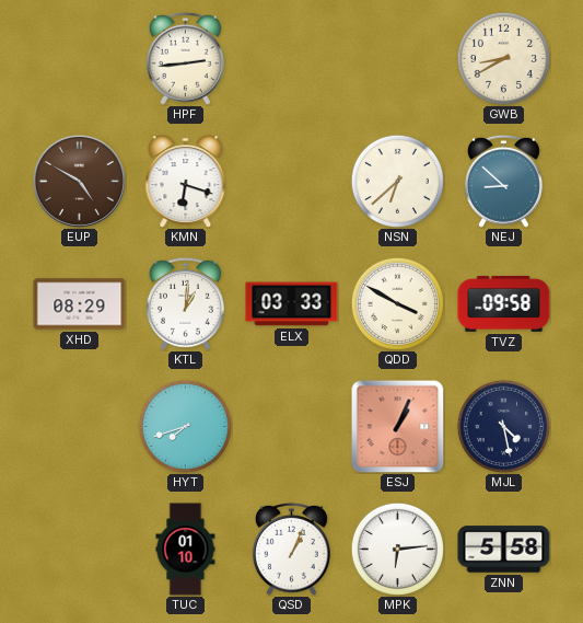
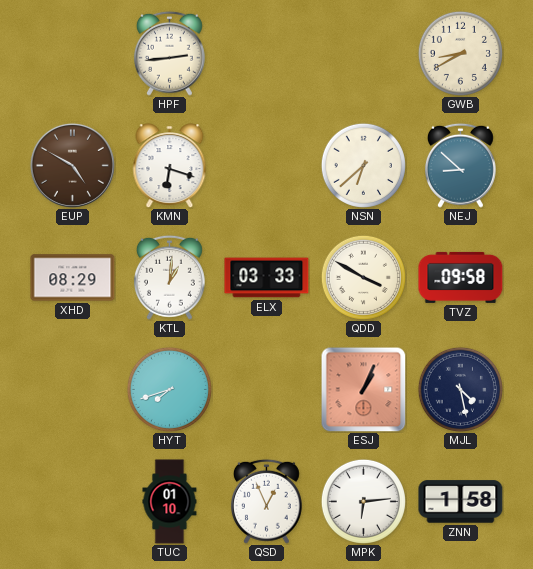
QSD: 1:04 -> 12:56 (266, 501)
ZNN: 5:58 -> 1:58 (461, 502)
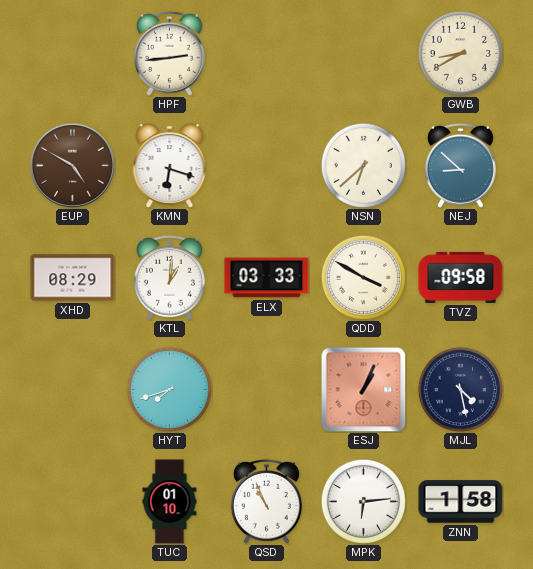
QSD: 12:56 -> 10:56 (266, 501)
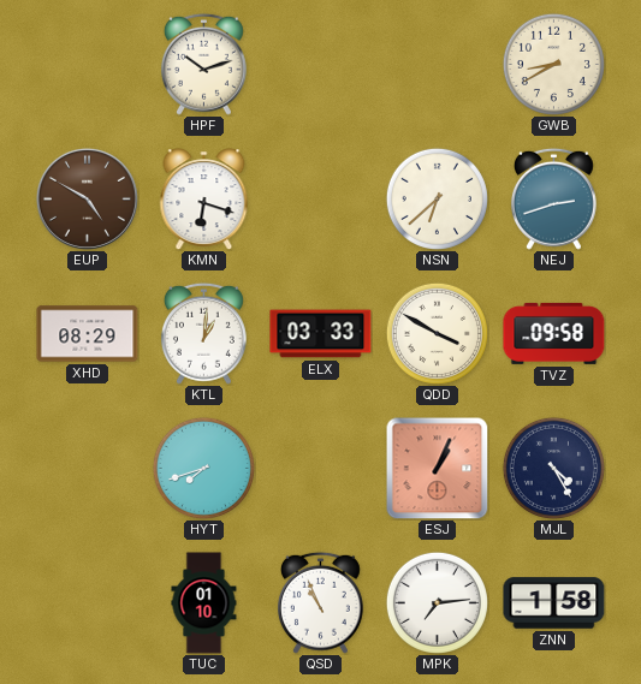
HPF: 2:44 -> 10:12 (203, 64)
NEJ: 8:52 -> 2:42 (553, 198)
MJL: 4:28 -> 4:25 (553, 468)
MPK: 6:14 -> 7:14 (437, 602)
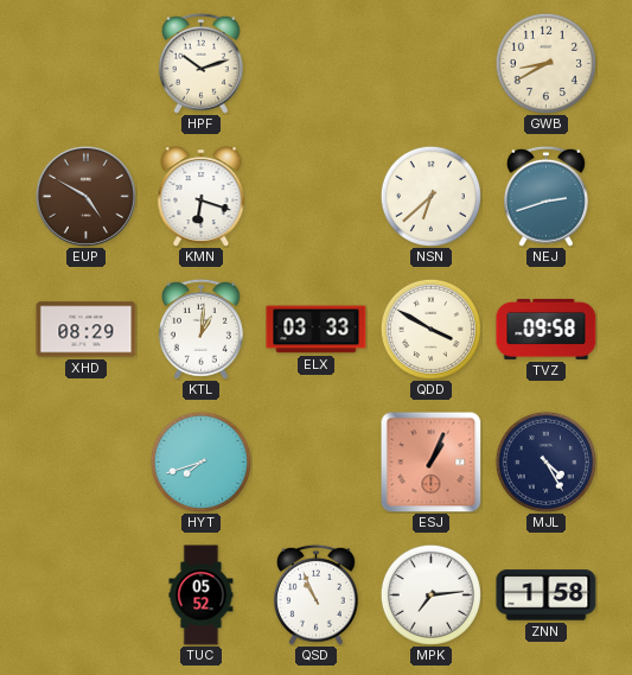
TUC: 01:10 -> 05:52 (202, 596)
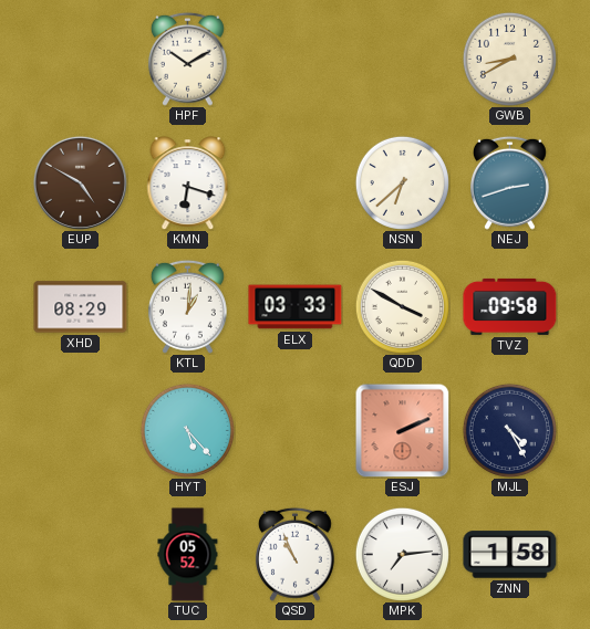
HPF: 10:12 -> 10:10 (187, 59)
HYT: 7:42 -> 5:23 (187, 430)
ESJ: 1:04 -> 2:11 (402, 430)
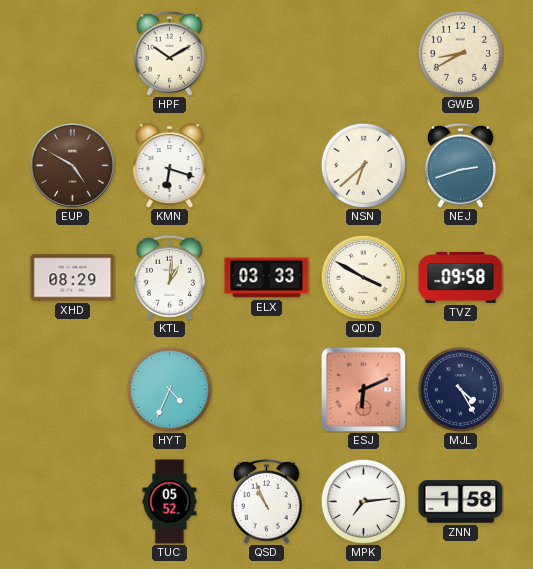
HYT: 5:23 -> 4:34 (169, 389)
ESJ: 2:11 -> 6:11 (363, 389)
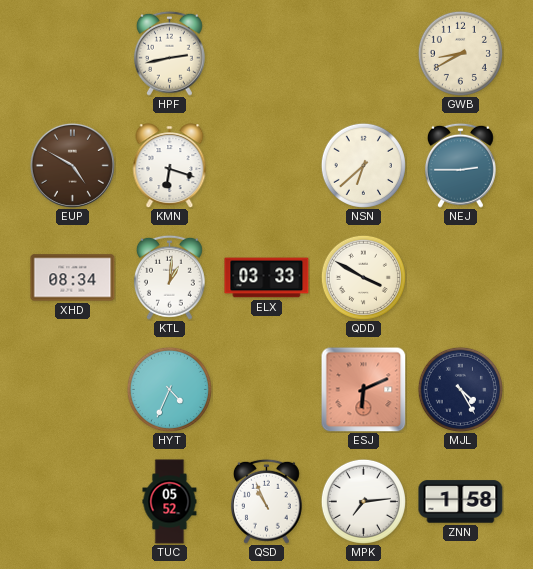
HPF: 10:10 -> 2:43 (169, 53)
NEJ: 2:42 -> 2:45 (460, 165)
XHD: 08:29 -> 08:34 (73, 278)
TVZ: 09:58 -> none (461, 277)
